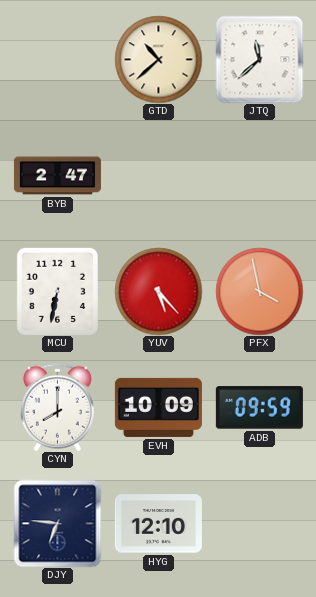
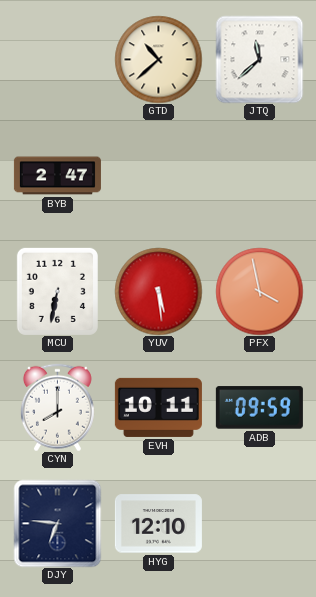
YUV: 5:23 -> 5:29 (158, 291)
EVH: 10:09 -> 10:11 (158, 407)
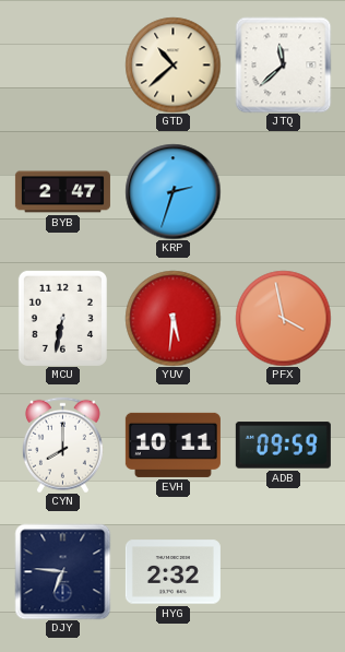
KRP: none -> 2:33 (172, 191)
YUV: 5:29 -> 5:31 (172, 318)
HYG: 12:10 -> 2:32 (172, 572)
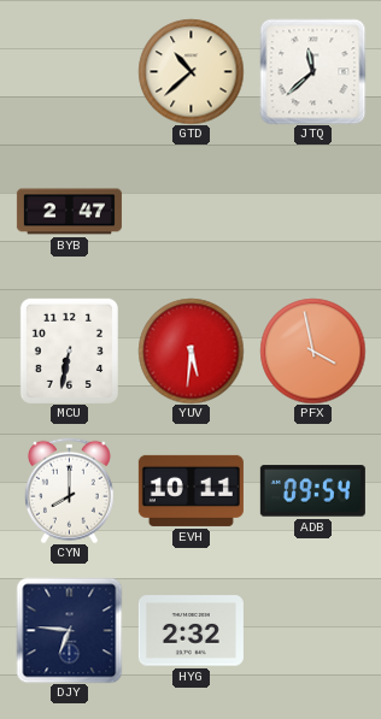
KRP: 2:33 -> none (172, 191)
ADB: 09:59 -> 09:54 (312, 491)
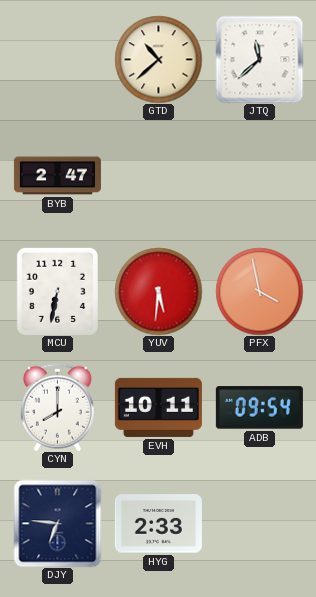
HYG: 2:32 -> 2:33 (158, 524)
